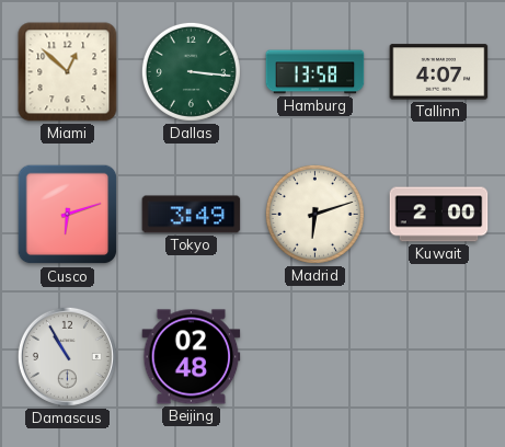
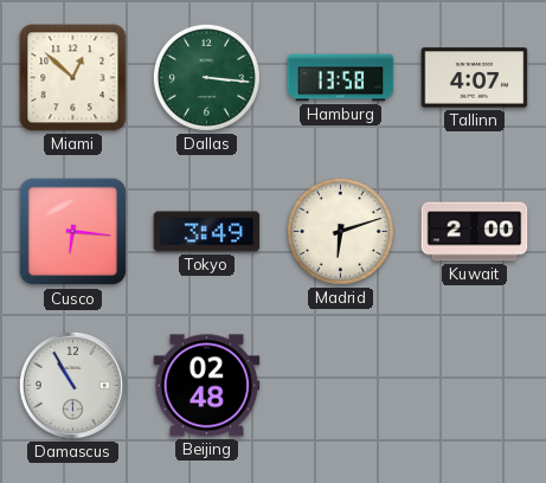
Cusco: 6:12 -> 6:16 (73, 232)
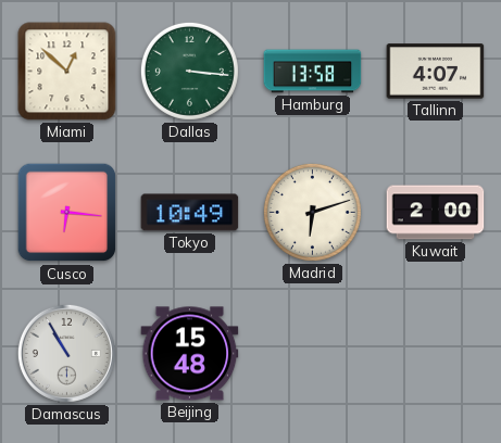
Tokyo: 3:49 -> 10:49 (190, 213)
Beijing: 02:48 -> 15:48 (190, 354)
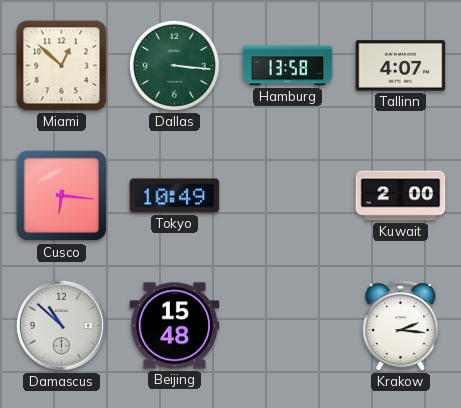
Madrid: 6:12 -> none (312, 212)
Damascus: 10:55 -> 10:52 (61, 325)
Krakow: none -> 2:16 (401, 326)
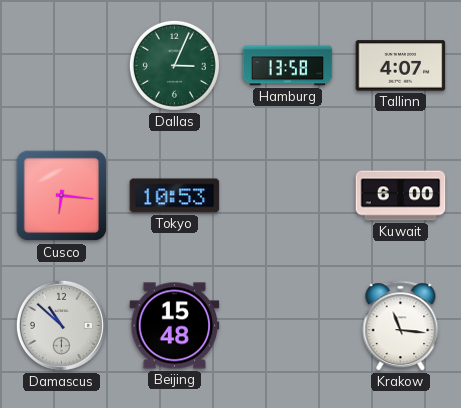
Miami: 12:52 -> none (62, 66)
Dallas: 3:16 -> 3:04 (174, 65)
Tokyo: 10:49 -> 10:53 (175, 196)
Kuwait: 2:00 -> 6:00 (401, 196)
Krakow: 2:16 -> 11:16 (401, 326)
